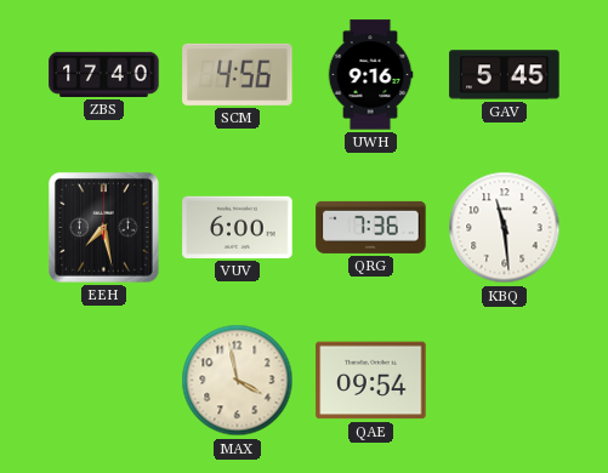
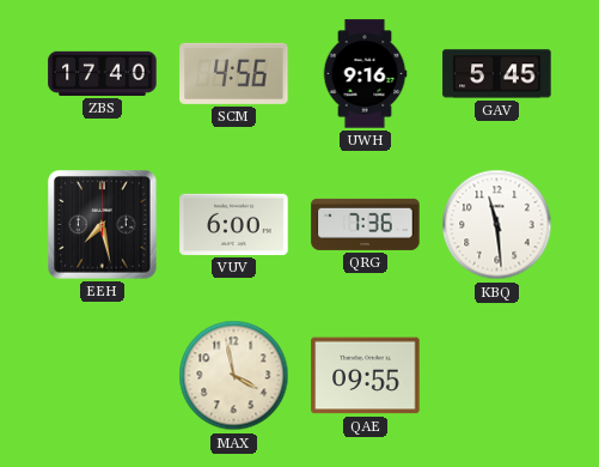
QAE: 09:54 -> 09:55 (366, 376)
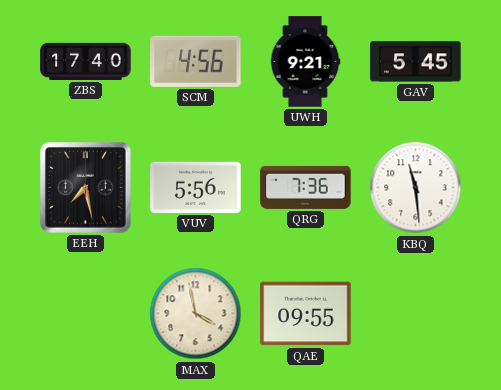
UWH: 9:16 -> 9:21 (305, 62)
VUV: 6:00 -> 5:56 (196, 187)
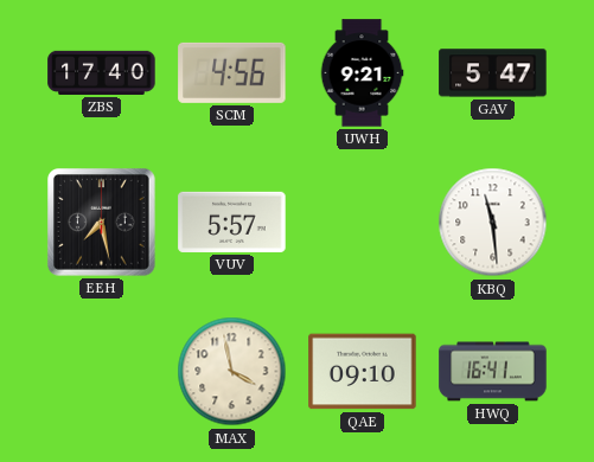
GAV: 5:45 -> 5:47 (493, 73)
VUV: 5:56 -> 5:57 (232, 222)
QRG: 7:36 -> none (306, 187)
QAE: 09:55 -> 09:10 (363, 372)
HWQ: none -> 16:41 (493, 372)
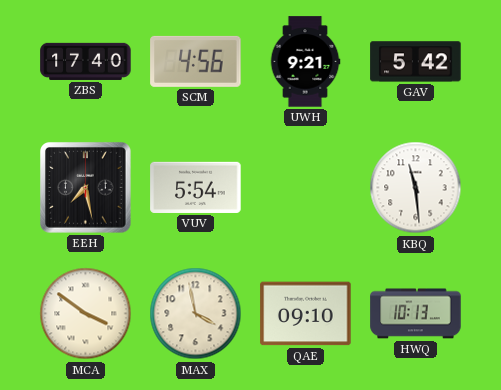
GAV: 5:47 -> 5:42 (416, 62)
VUV: 5:57 -> 5:54 (196, 187)
MCA: none -> 3:51 (86, 314)
HWQ: 16:41 -> 10:13 (416, 314)
